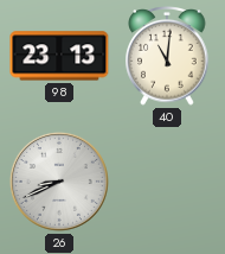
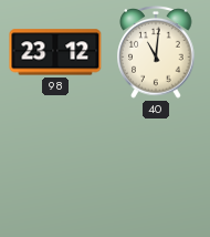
98: 23:13 -> 23:12 (55, 52)
26: 8:41 -> none (59, 182)
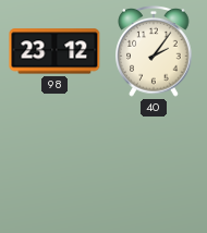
40: 11:01 -> 2:06 (154, 52)
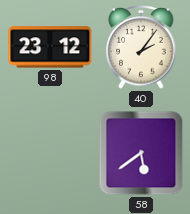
58: none -> 5:39 (141, 153)
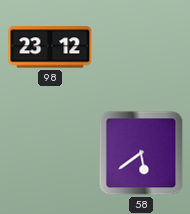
40: 2:06 -> none (141, 48)
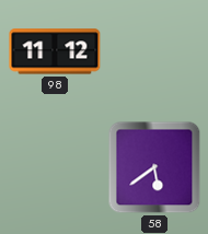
98: 23:12 -> 11:12 (55, 51)
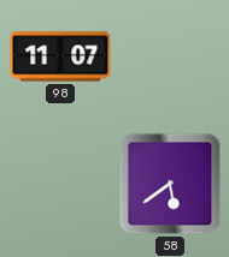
98: 11:12 -> 11:07 (60, 56)
